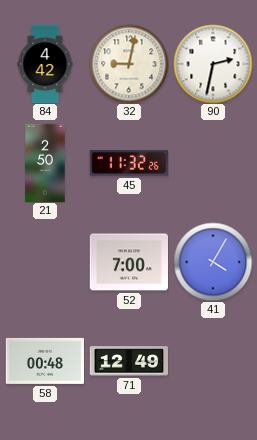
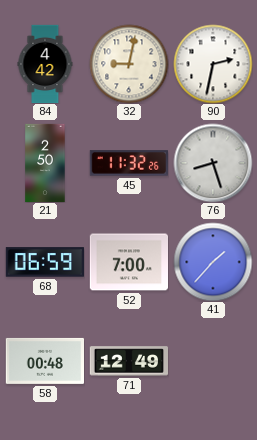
76: none -> 8:27 (213, 163)
68: none -> 06:59 (44, 262)
41: 4:05 -> 1:37 (213, 262)
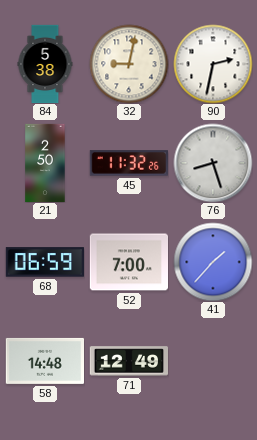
84: 4:42 -> 5:38 (45, 64)
58: 00:48 -> 14:48 (44, 361)
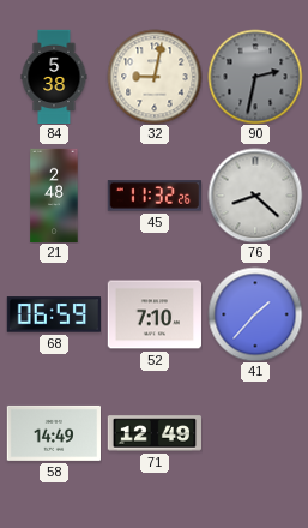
90 dial: white -> grey (255, 77)
21: 2:50 -> 2:48 (54, 196)
76: 8:27 -> 8:22 (255, 196)
52: 7:00 -> 7:10 (153, 314)
58: 14:48 -> 14:49 (53, 433)
